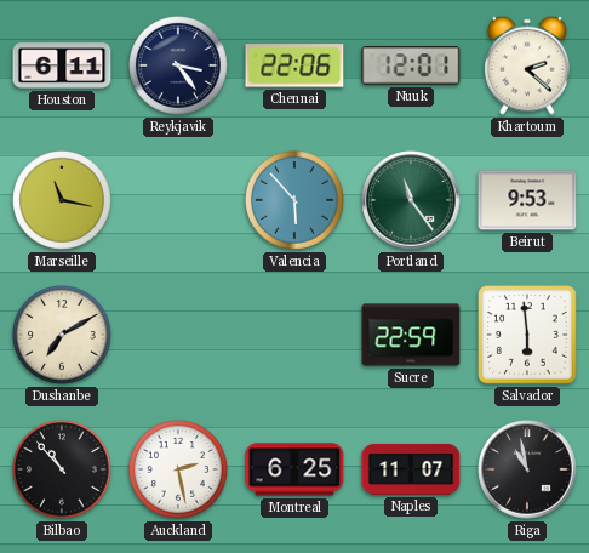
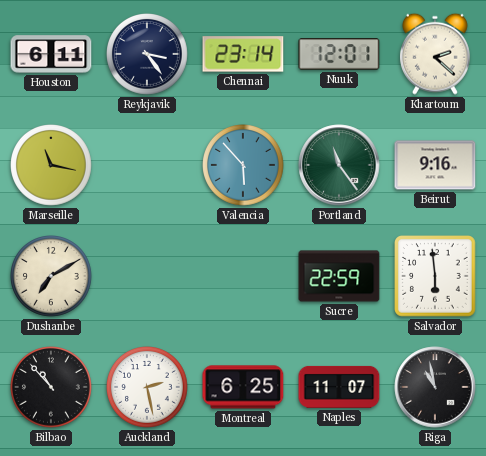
Chennai: 22:06 -> 23:14 (243, 54)
Beirut: 9:53 -> 9:16 (435, 165)
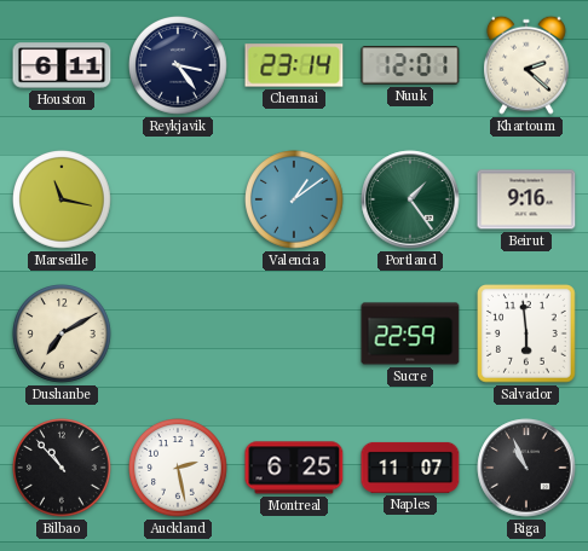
Valencia: 5:53 -> 1:09 (295, 201)
Portland: 11:24 -> 1:24 (410, 199)
Riga: 10:58 -> 10:56 (526, 468)
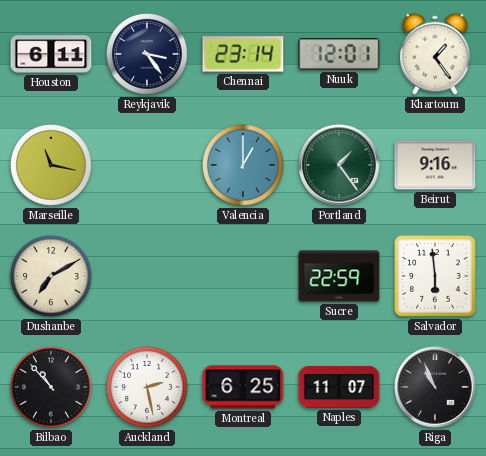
Khartoum: 2:22 -> 1:24 (435, 54)
Valencia: 1:09 -> 1:00 (244, 166)
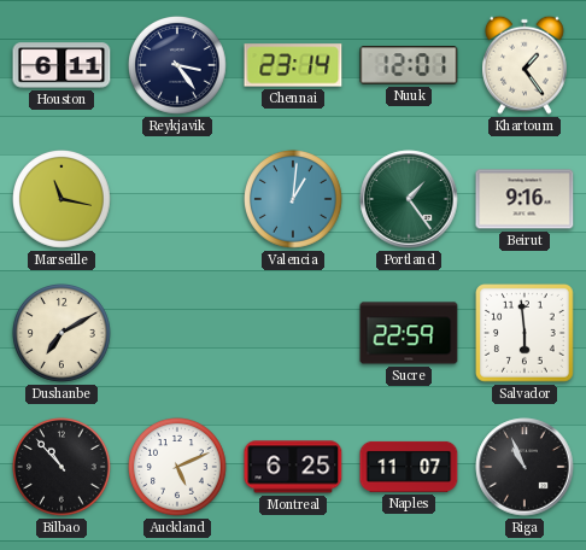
Valencia: 1:00 -> 1:01 (294, 200)
Auckland: 2:28 -> 5:11 (178, 468)
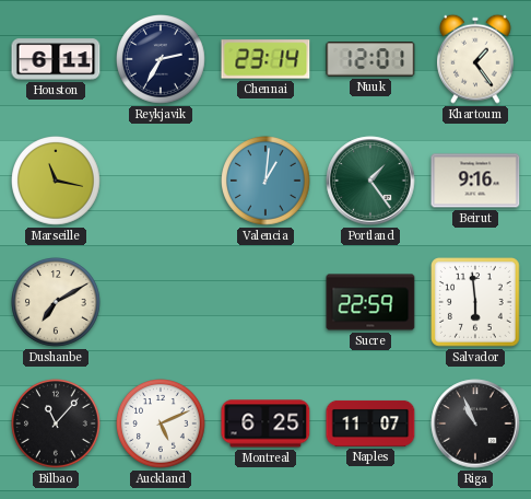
Reykjavik: 3:24 -> 2:35 (162, 60)
Bilbao: 10:53 -> 11:07 (57, 425)
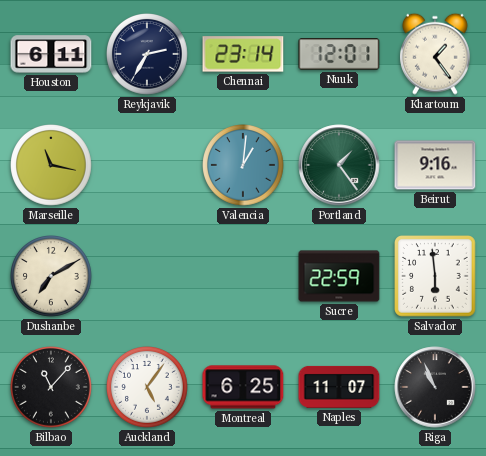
Auckland: 5:11 -> 5:06 (148, 388)
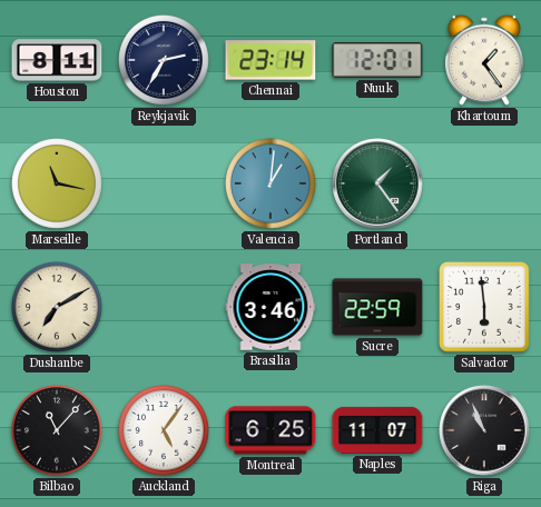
Houston: 6:11 -> 8:11 (57, 60)
Beirut: 9:16 -> none (435, 165)
Brasilia: none -> 3:46 (270, 307)
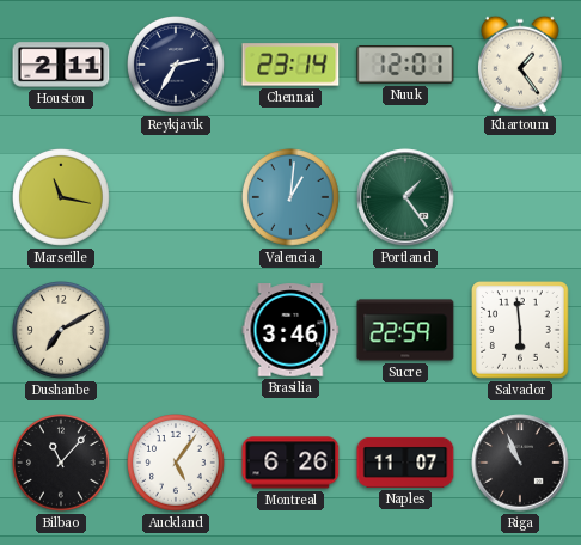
Houston: 8:11 -> 2:11 (61, 65)
Montreal: 6:25 -> 6:26 (290, 463)
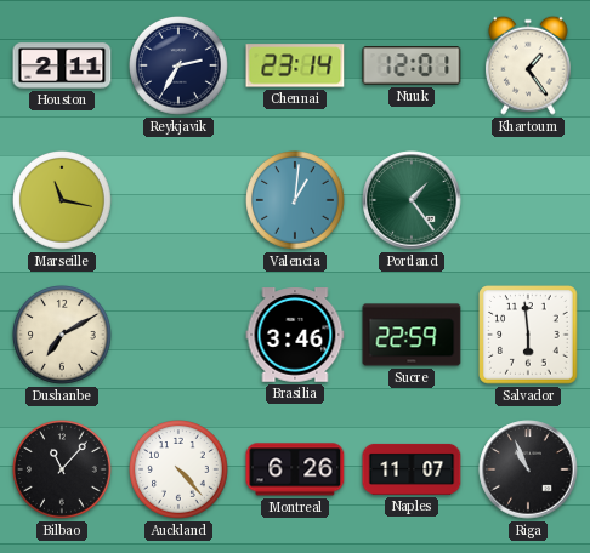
Auckland: 5:06 -> 4:23 (180, 471)
